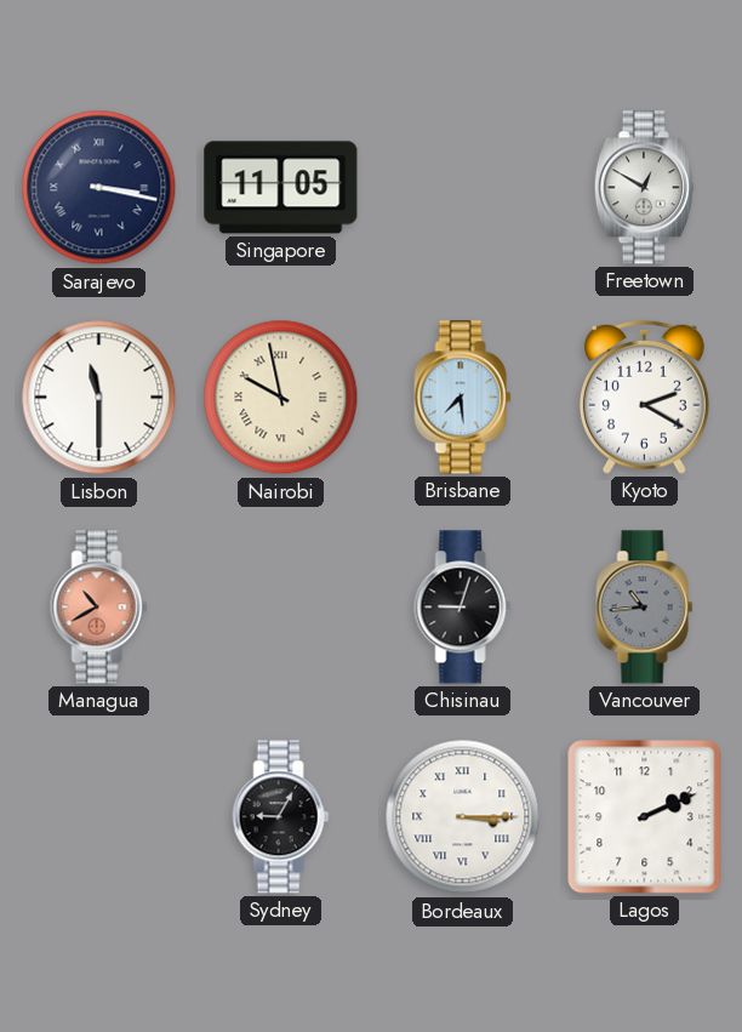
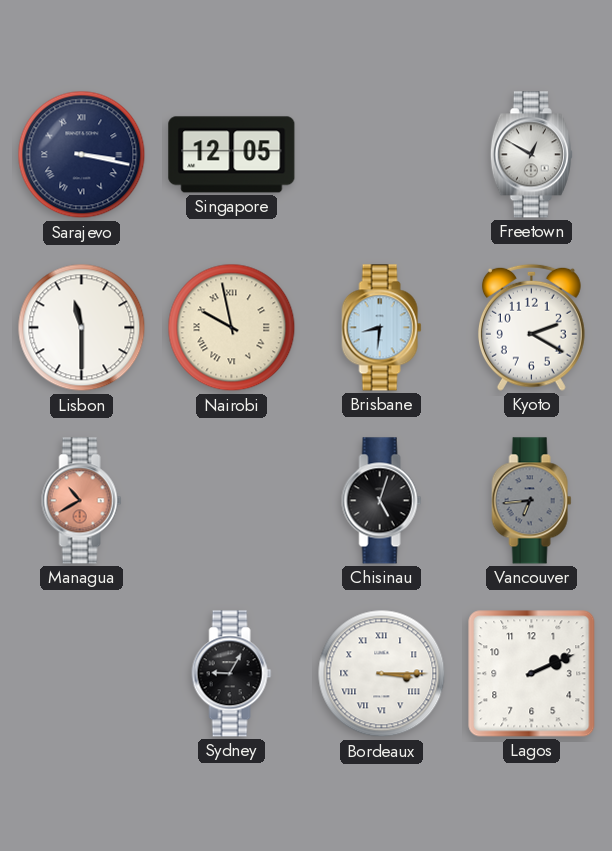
Singapore: 11:05 -> 12:05 (232, 155)
Brisbane: 7:29 -> 8:31 (382, 328)
Chisinau: 9:03 -> 5:03 (382, 501)
Vancouver: 10:44 -> 6:44 (532, 501)
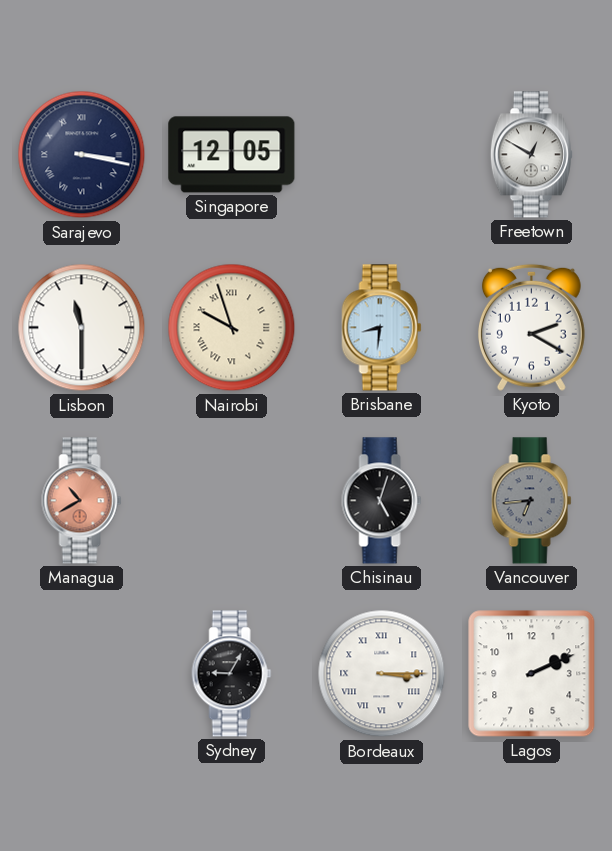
Nairobi: 9:58 -> 9:57 (232, 328)
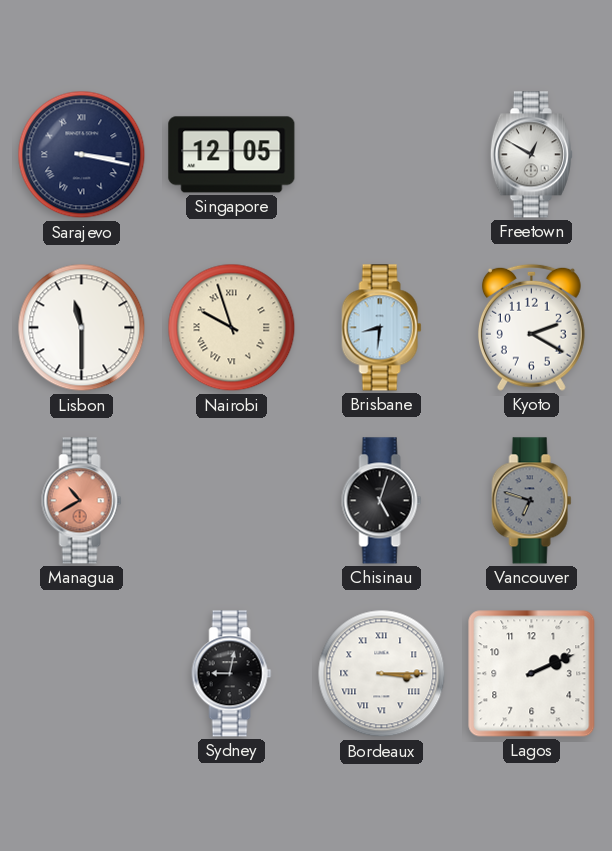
Vancouver: 6:44 -> 6:48 (532, 501)
Sydney: 9:05 -> 9:02 (232, 674)
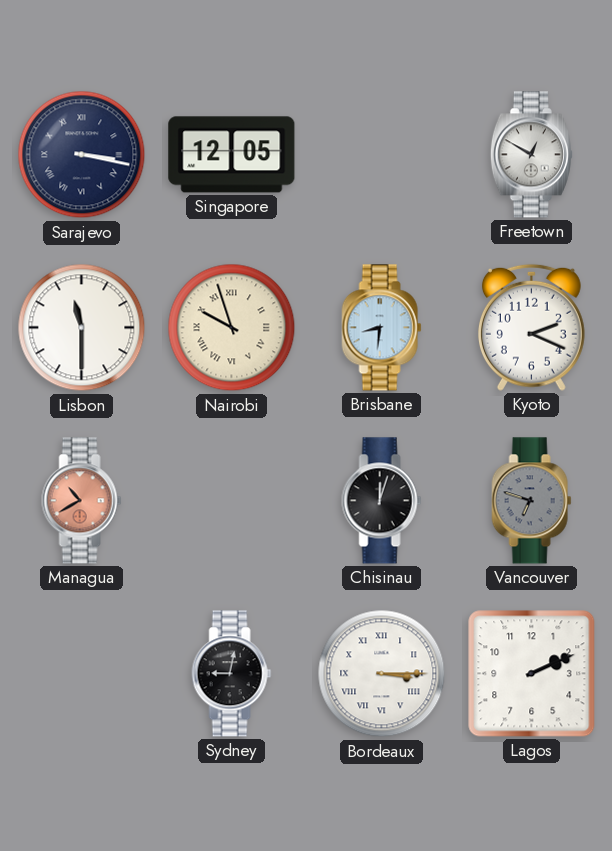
Kyoto: 2:20 -> 2:19 (531, 327)
Chisinau: 5:03 -> 12:03 (382, 501)
